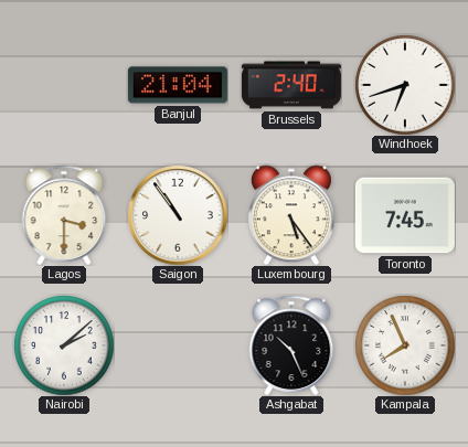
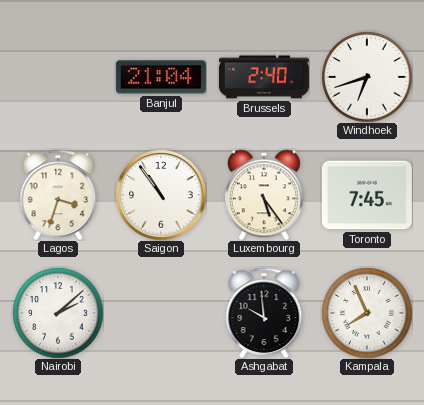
Lagos: 3:30 -> 3:33 (58, 195)
Ashgabat: 10:26 -> 9:59 (264, 313)
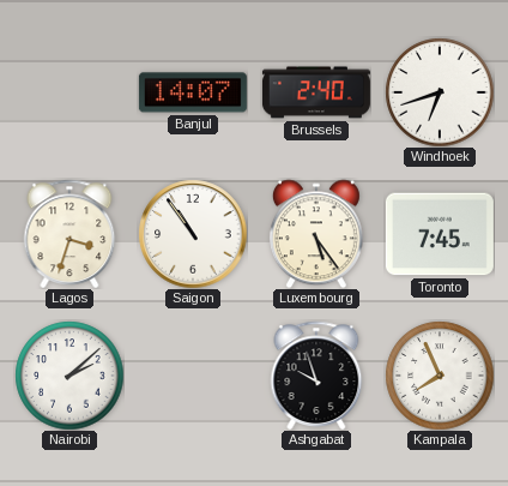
Banjul: 21:04 -> 14:07 (193, 92)
Ashgabat: 9:59 -> 9:57 (316, 376)
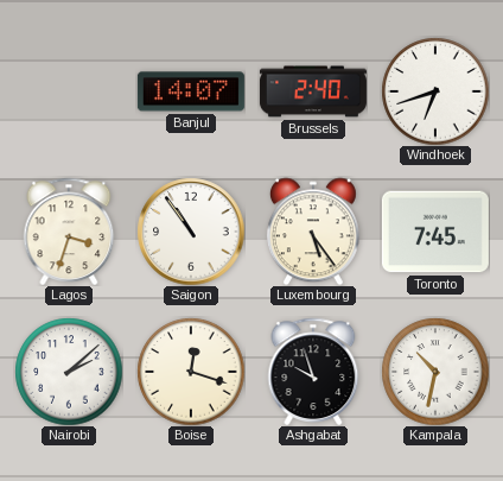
Boise: none -> 12:18 (191, 372)
Kampala: 7:56 -> 10:32 (435, 372)
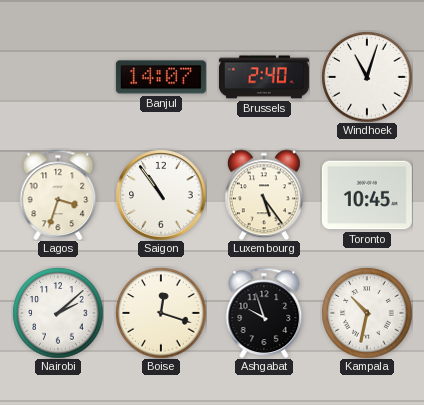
Windhoek: 6:42 -> 11:03 (367, 77)
Toronto: 7:45 -> 10:45 (367, 195)
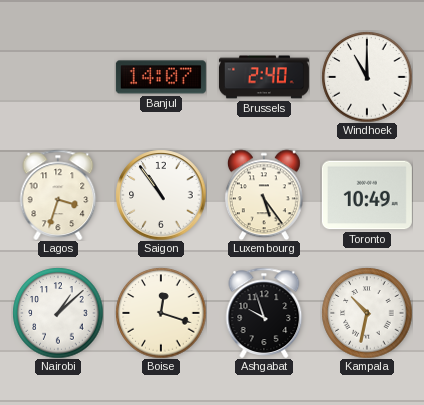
Windhoek: 11:03 -> 11:00 (367, 77)
Toronto: 10:45 -> 10:49 (367, 195)
Nairobi: 2:08 -> 1:08 (58, 313)
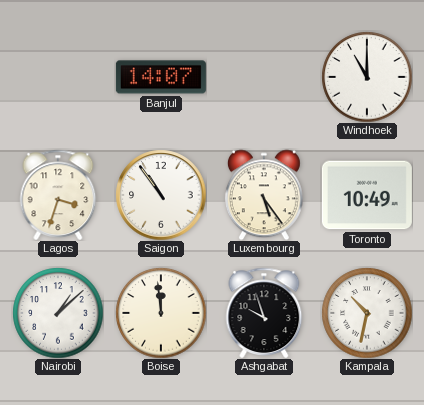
Brussels: 2:40 -> none (264, 77)
Boise: 12:18 -> 11:59 (161, 313)
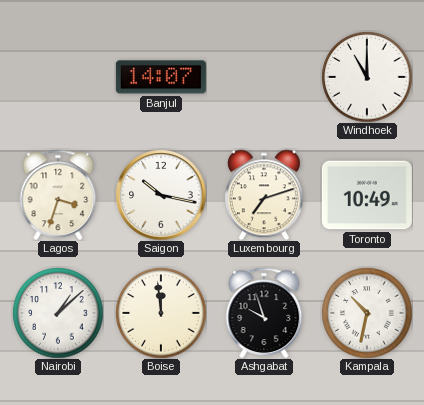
Saigon: 10:54 -> 10:17 (161, 195)
Luxembourg: 5:24 -> 7:12 (264, 195)
